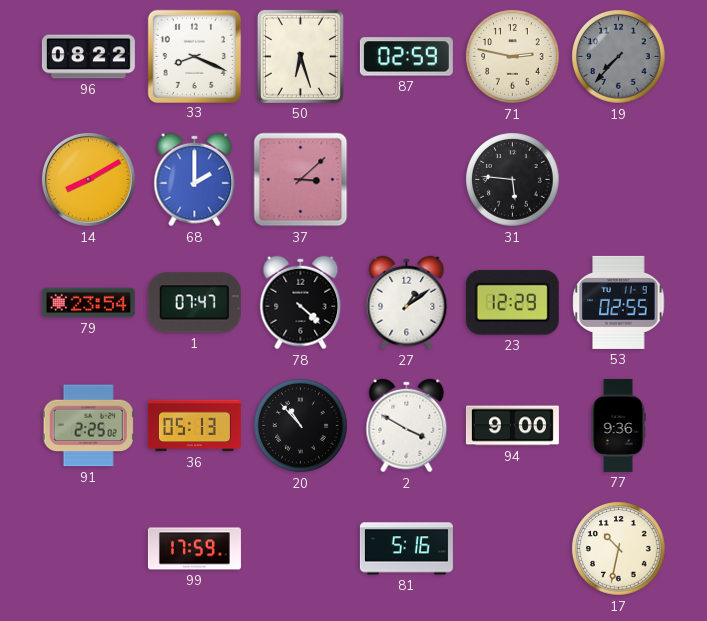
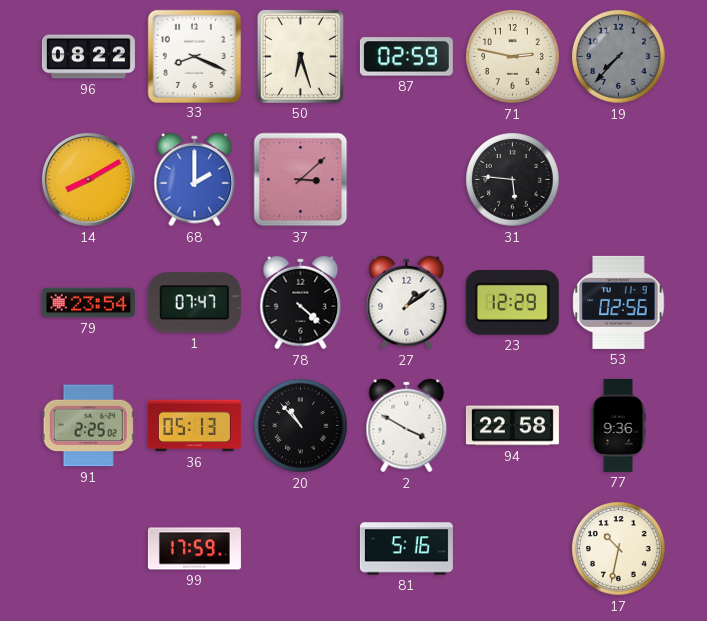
53: 02:55 -> 02:56 (619, 302)
94: 9:00 -> 22:58 (512, 426)
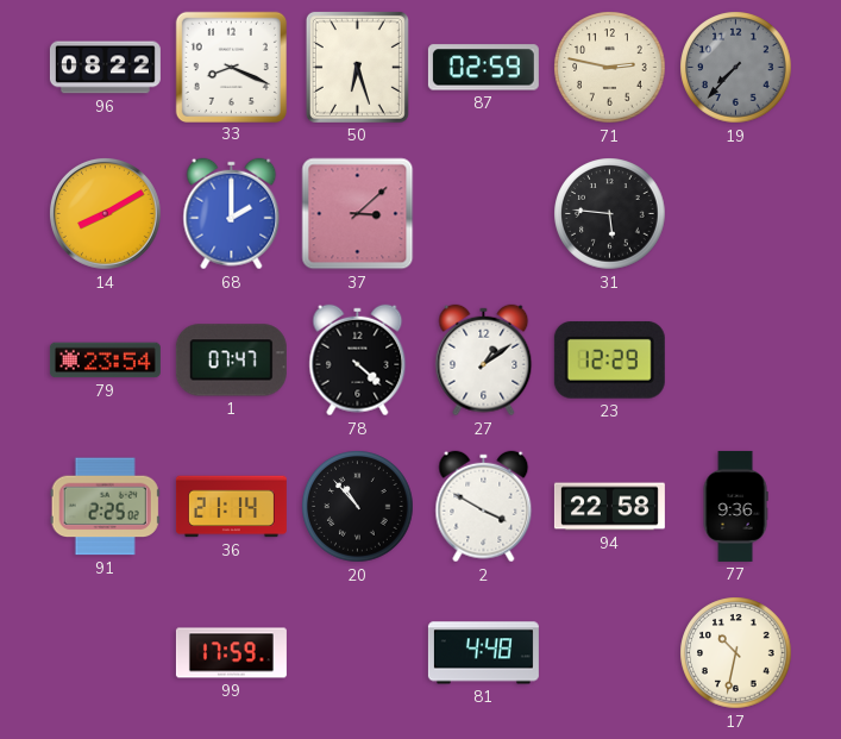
53: 02:56 -> none (619, 302)
36: 05:13 -> 21:14 (231, 507)
81: 5:16 -> 4:48 (483, 653)
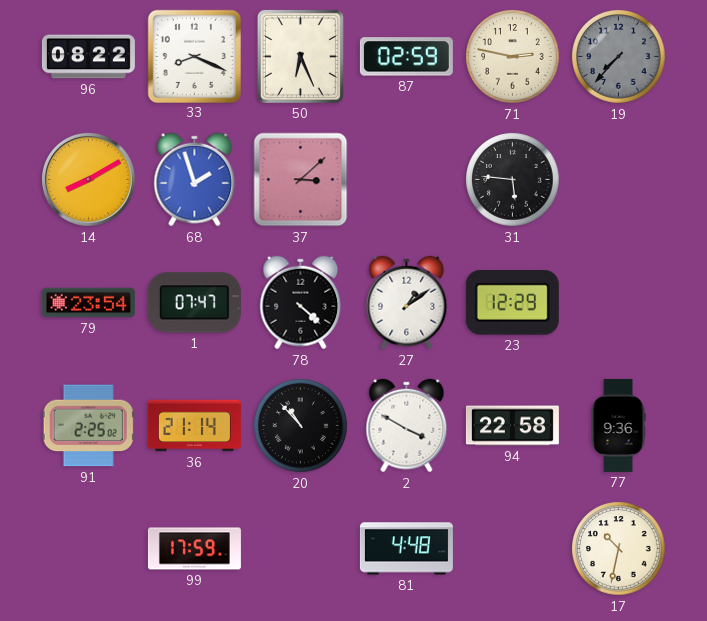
50: 6:27 -> 6:26 (300, 56)
68: 2:00 -> 1:57 (195, 180)
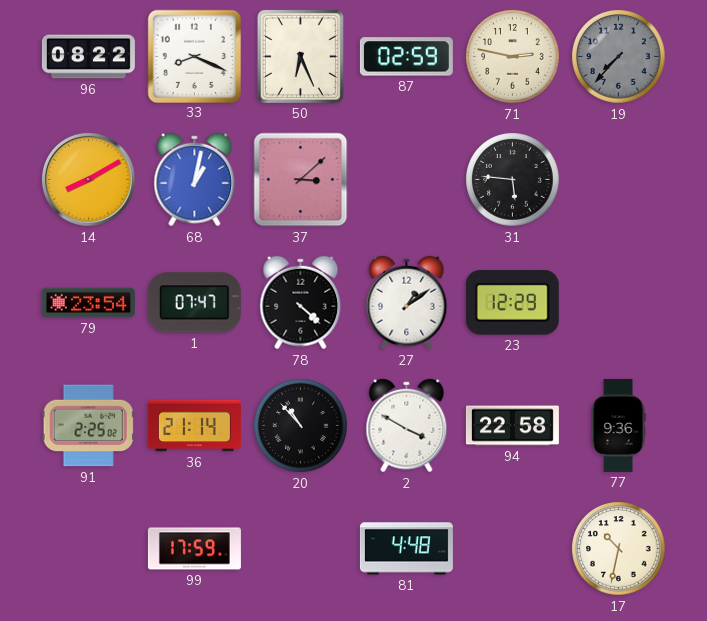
68: 1:57 -> 1:02 (195, 180)
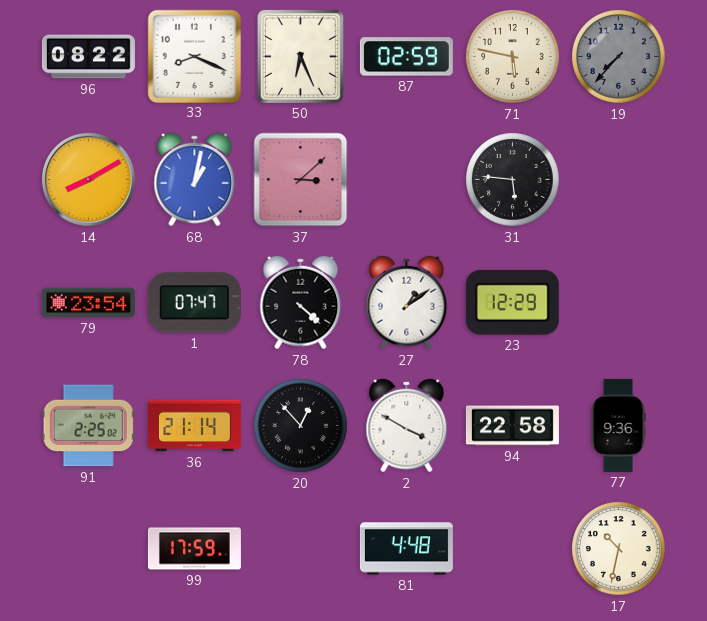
71: 2:47 -> 5:47 (513, 57)
20: 10:53 -> 12:53 (301, 426)
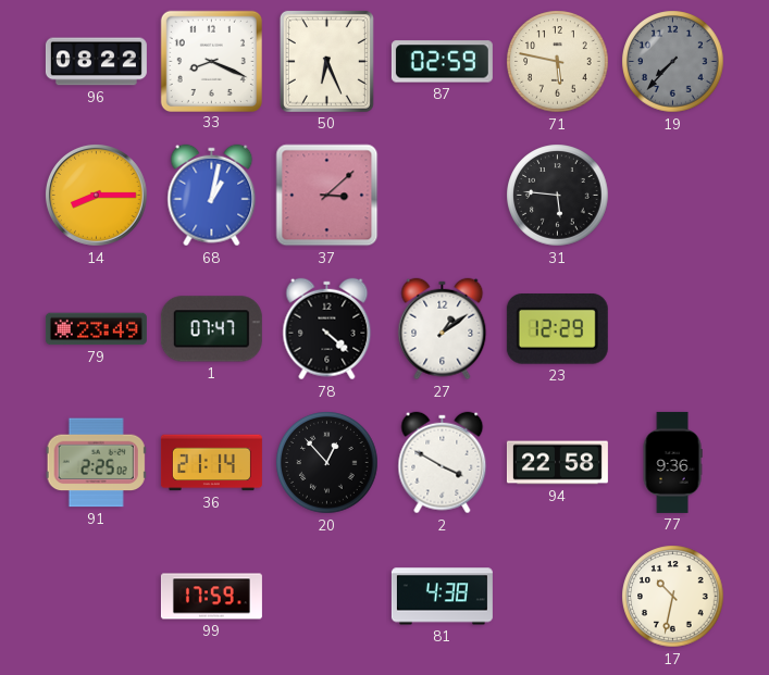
14: 8:10 -> 8:15 (96, 196)
79: 23:54 -> 23:49 (96, 329)
81: 4:48 -> 4:38 (442, 597)
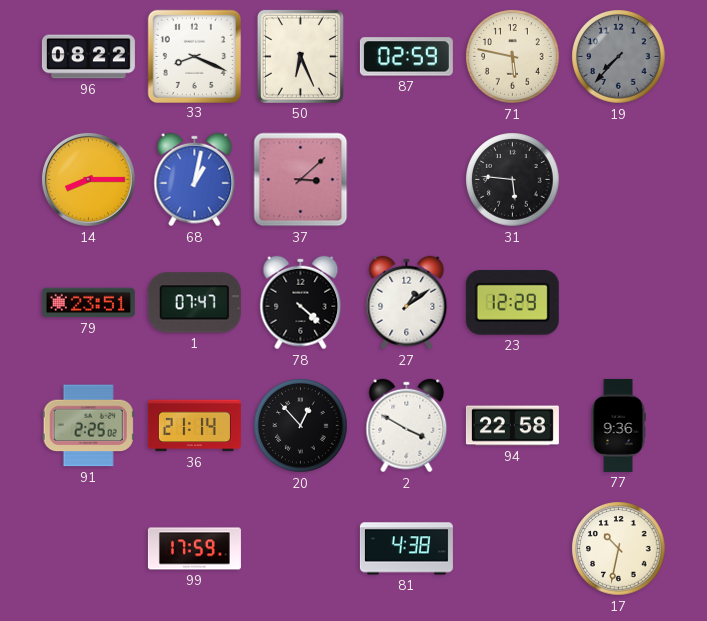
79: 23:49 -> 23:51 (88, 303)
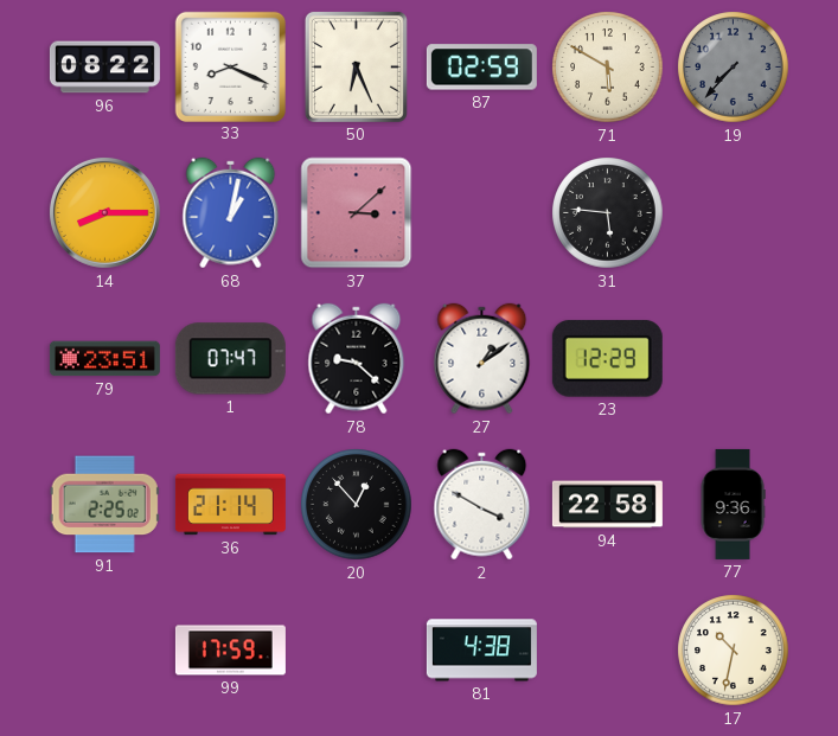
71: 5:47 -> 5:50 (608, 68)
78: 4:22 -> 9:22 (357, 359)
